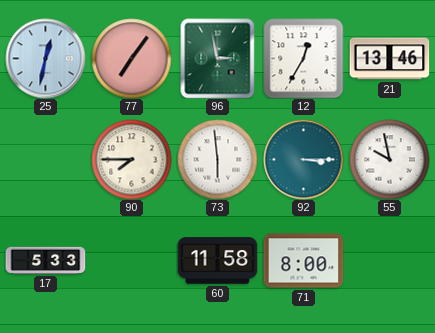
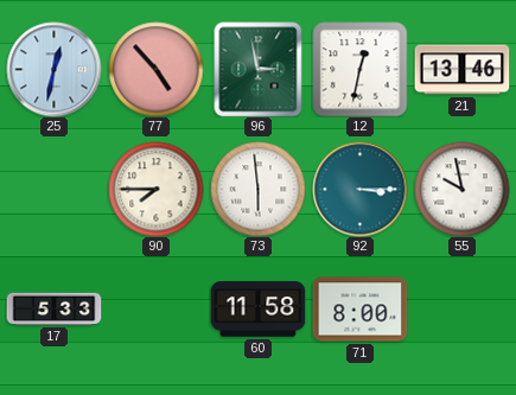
77: 7:06 -> 4:53 (155, 69)
12: 12:35 -> 12:32 (359, 69)
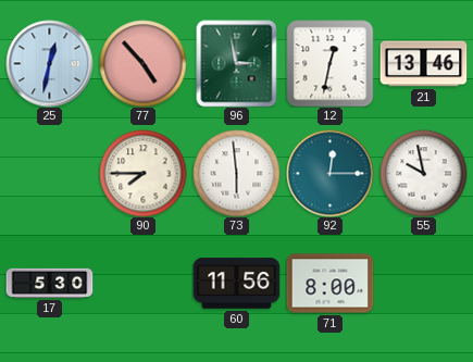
92: 3:15 -> 12:15 (329, 173)
17: 5:33 -> 5:30 (49, 283)
60: 11:58 -> 11:56 (236, 284)
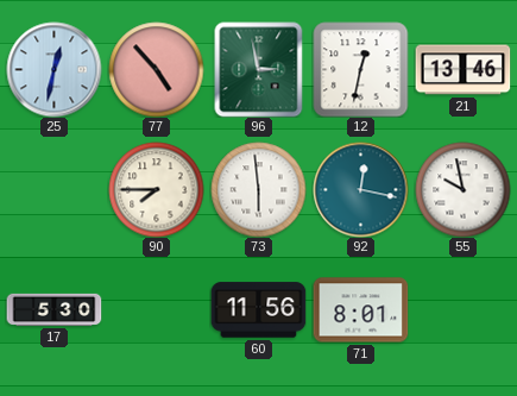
92: 12:15 -> 12:17 (360, 189)
71: 8:00 -> 8:01 (360, 310)
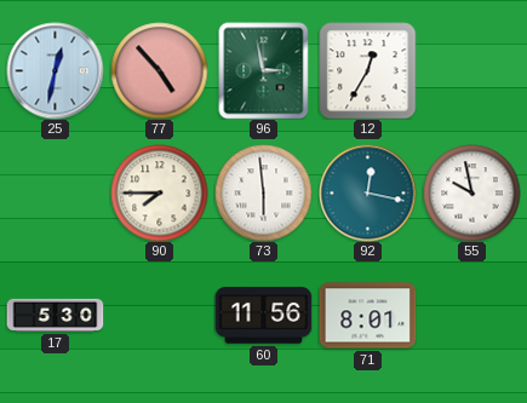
12: 12:32 -> 12:35 (367, 70)
21: 13:46 -> none (462, 70)
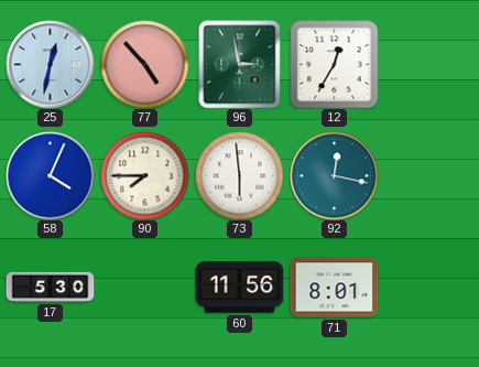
58: none -> 4:04 (50, 175)
55: 9:58 -> none (471, 192)
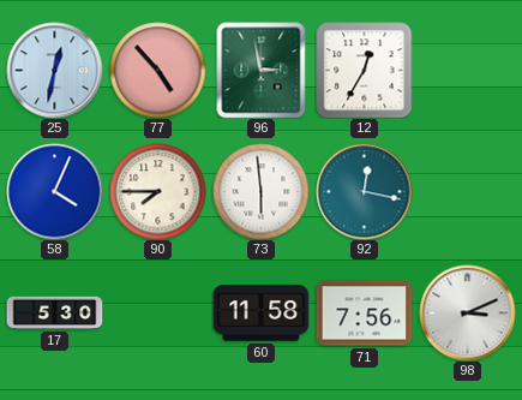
60: 11:56 -> 11:58 (260, 314)
71: 8:01 -> 7:56 (364, 314)
98: none -> 3:11 (467, 312)
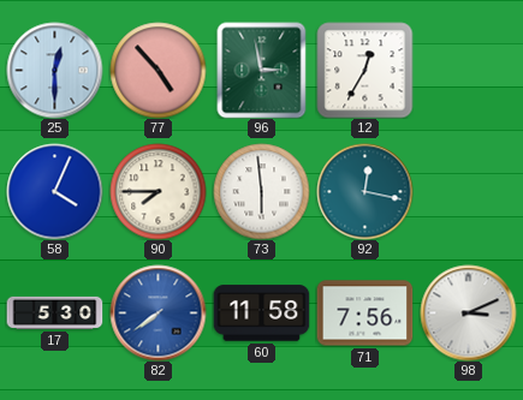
25: 12:32 -> 12:30 (54, 70)
82: none -> 7:39 (158, 312)
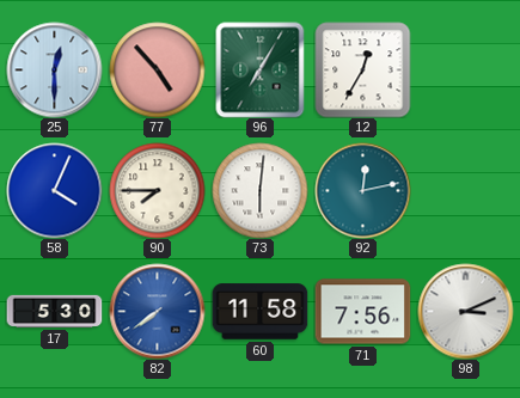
96: 2:58 -> 7:05 (261, 69)
73: 5:59 -> 6:01 (259, 190)
92: 12:17 -> 12:13 (362, 190)
